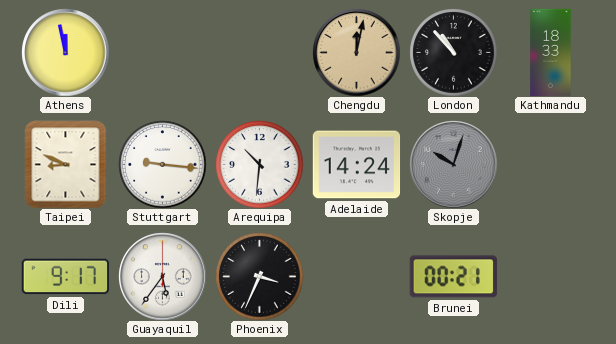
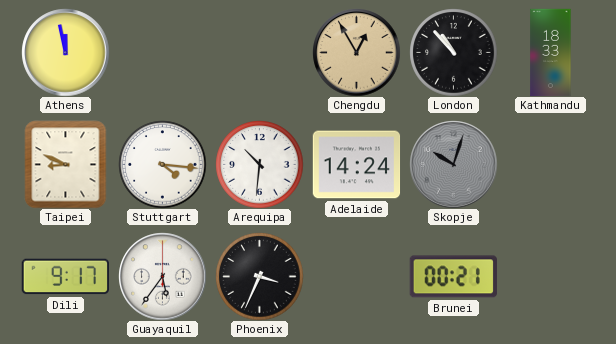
Chengdu: 12:02 -> 12:55 (356, 52)
Stuttgart: 9:16 -> 4:16 (162, 164)
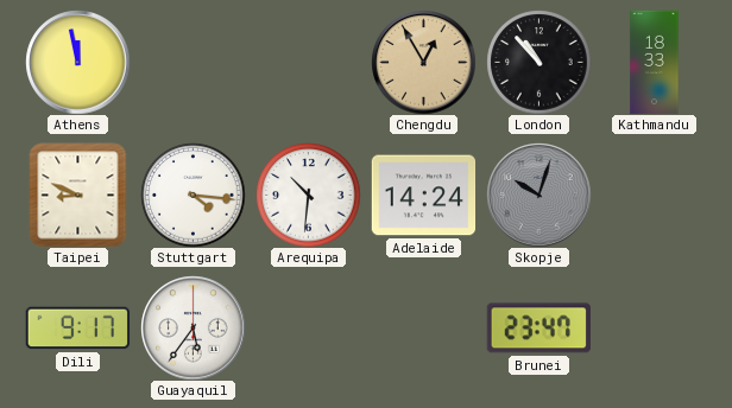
Phoenix: 3:34 -> none (259, 276)
Brunei: 00:21 -> 23:47 (538, 329)
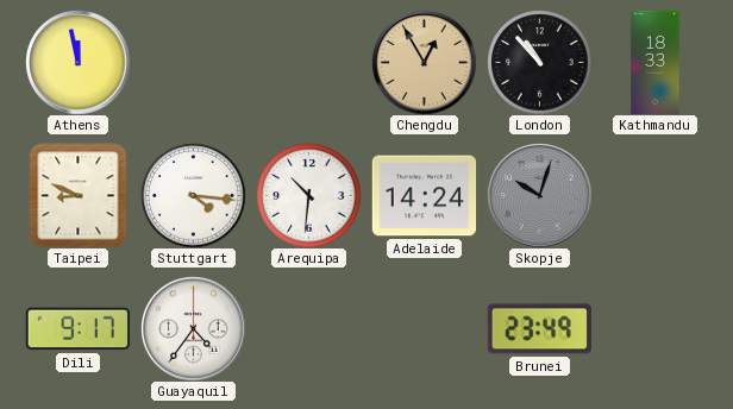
Guayaquil: 5:36 -> 4:36 (193, 328)
Brunei: 23:47 -> 23:49 (539, 329)
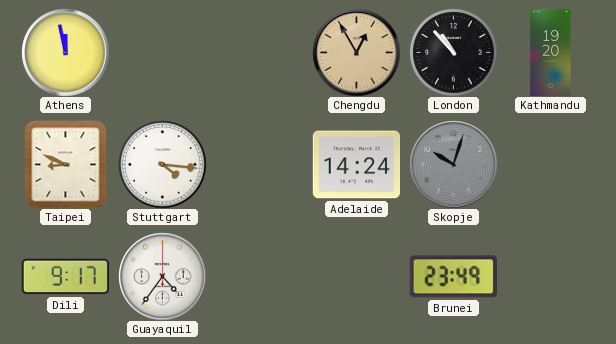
Kathmandu: 18:33 -> 19:20 (551, 52)
Arequipa: 10:31 -> none (308, 195)
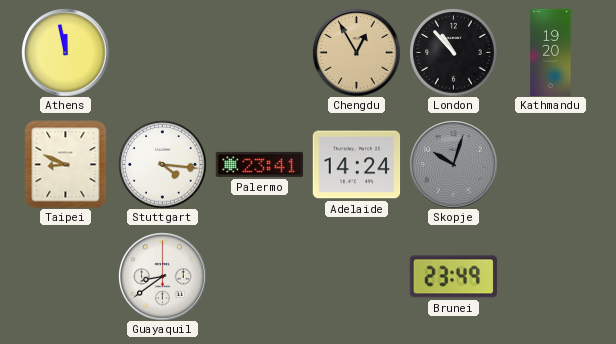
Palermo: none -> 23:41 (259, 164)
Dili: 9:17 -> none (65, 277)
Guayaquil: 4:36 -> 8:39 (162, 276)
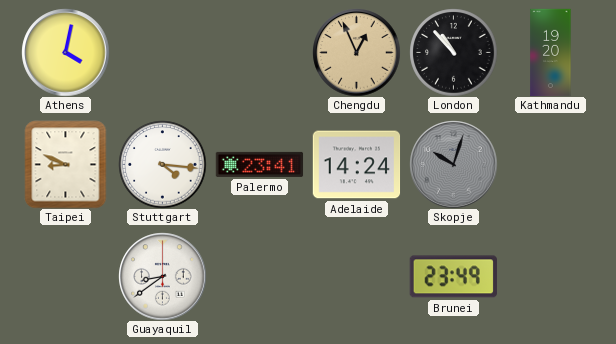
Athens: 11:58 -> 4:02 (65, 52)
Chengdu: 12:55 -> 12:56 (356, 52)
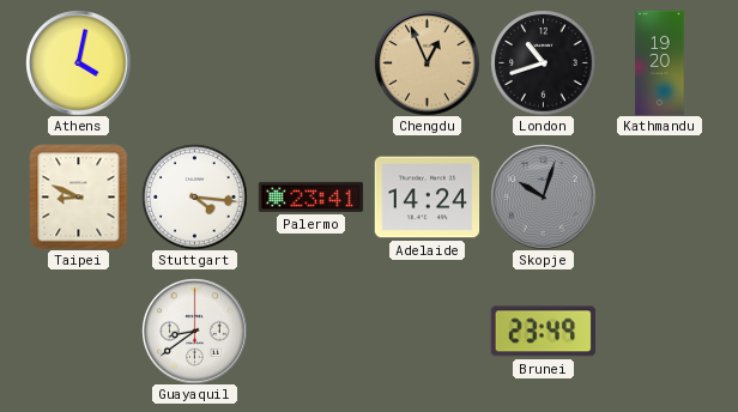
London: 10:53 -> 10:42 (543, 62)
